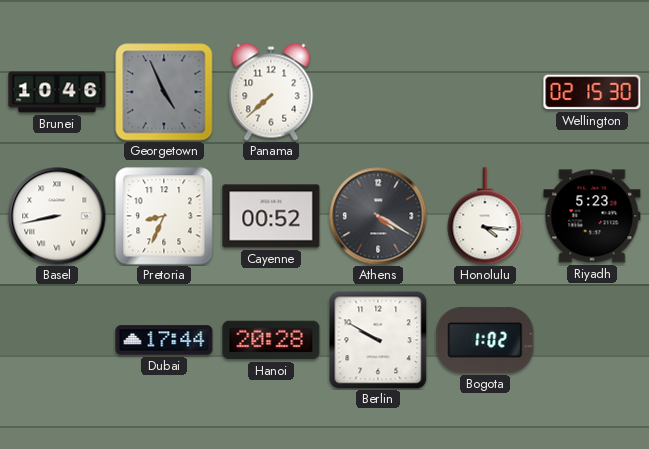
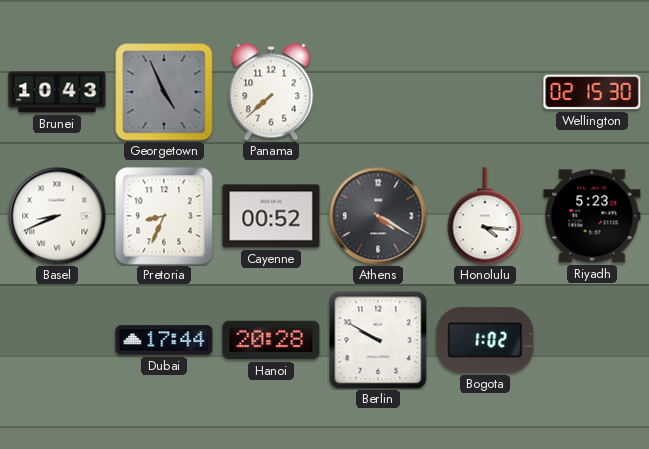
Brunei: 10:46 -> 10:43 (57, 92)
Basel: 8:43 -> 8:41 (57, 216)
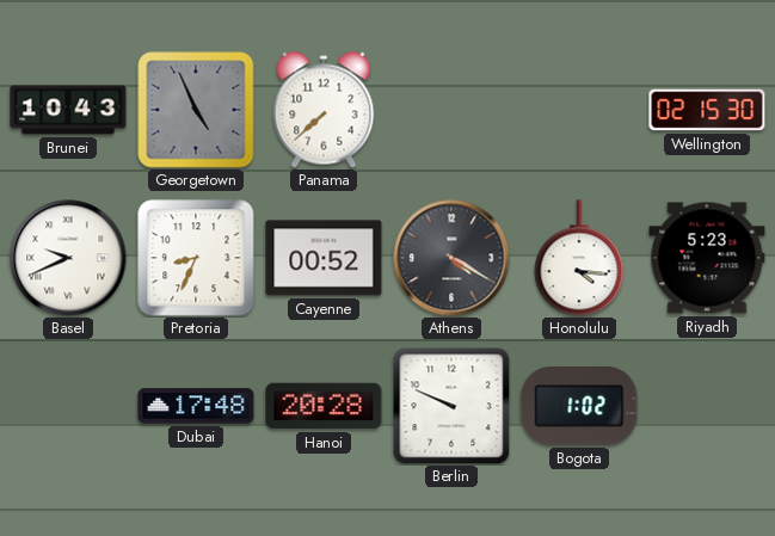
Basel: 8:41 -> 9:41 (68, 258)
Dubai: 17:44 -> 17:48 (196, 406)
Berlin: 9:50 -> 9:49 (451, 406)
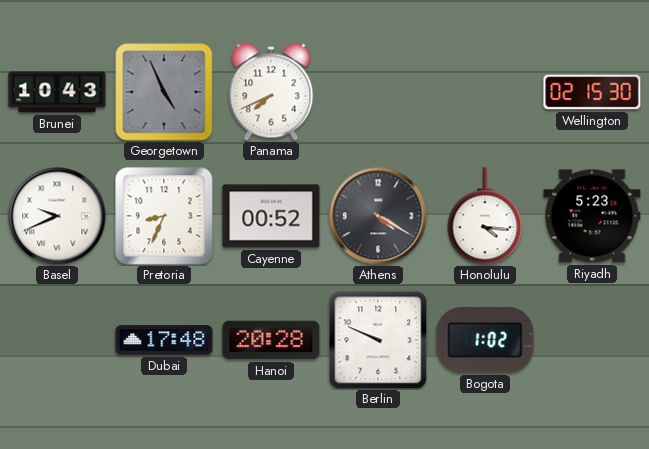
Panama: 7:38 -> 7:41 (271, 92)
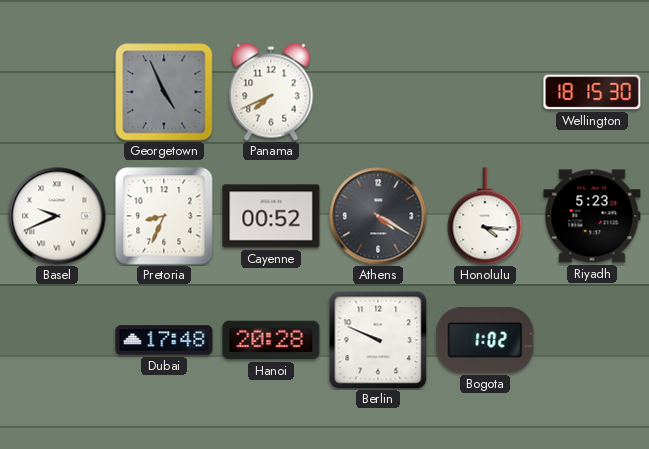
Brunei: 10:43 -> none (57, 92)
Wellington: 02:15 -> 18:15 (592, 92)
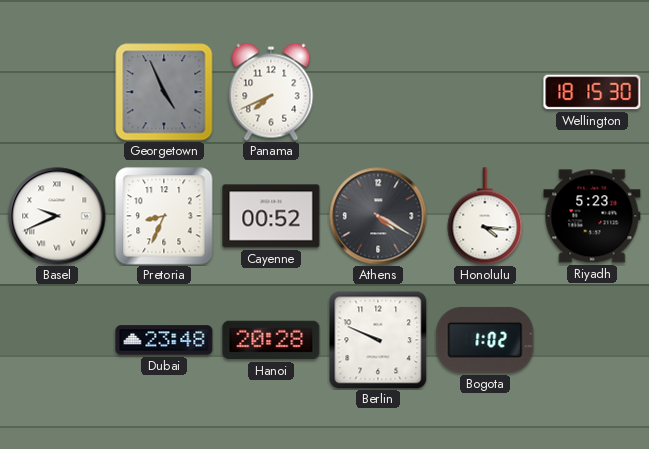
Dubai: 17:48 -> 23:48 (164, 340)
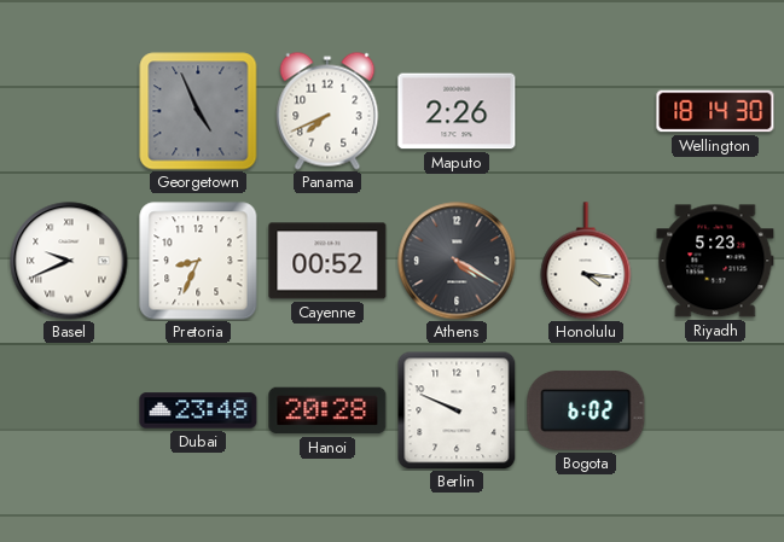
Maputo: none -> 2:26 (457, 111)
Wellington: 18:15 -> 18:14 (715, 111)
Bogota: 1:02 -> 6:02 (586, 410)
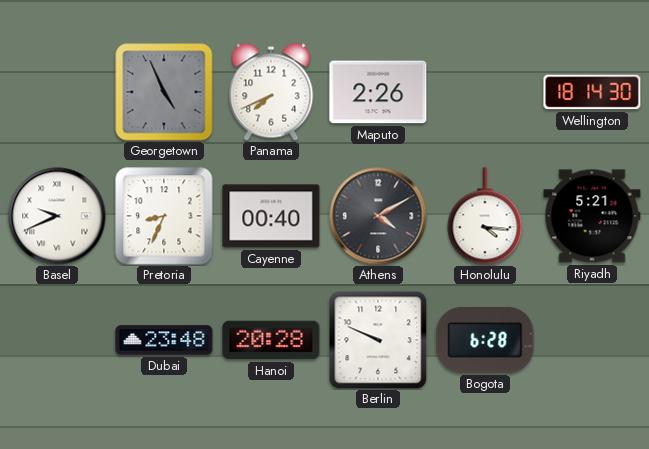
Cayenne: 00:52 -> 00:40 (271, 216)
Athens: 4:20 -> 4:10 (378, 216)
Riyadh: 5:23 -> 5:21 (592, 216)
Bogota: 6:02 -> 6:28 (485, 340)
